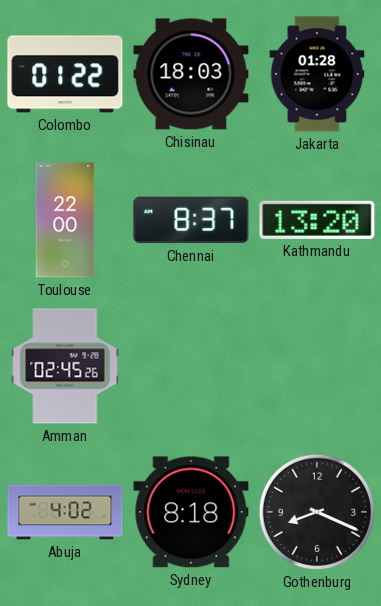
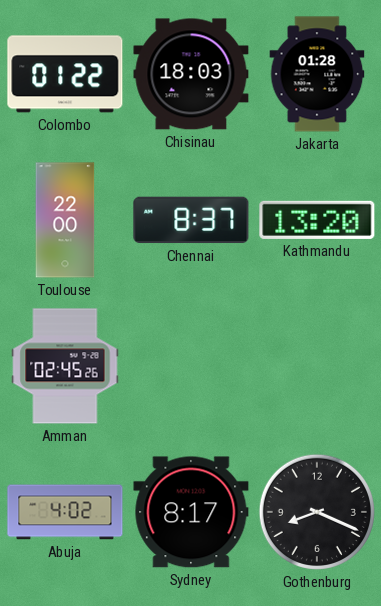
Sydney: 8:18 -> 8:17 (191, 512)
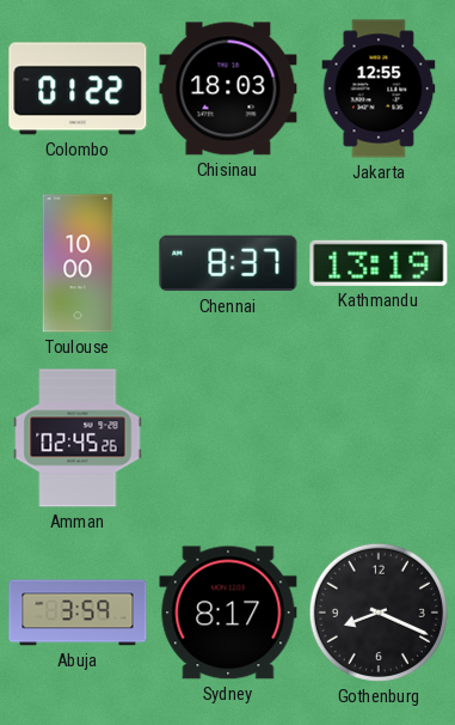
Jakarta: 01:28 -> 12:55 (379, 89)
Toulouse: 22:00 -> 10:00 (78, 263)
Kathmandu: 13:20 -> 13:19 (379, 263)
Abuja: 4:02 -> 3:59 (78, 613)
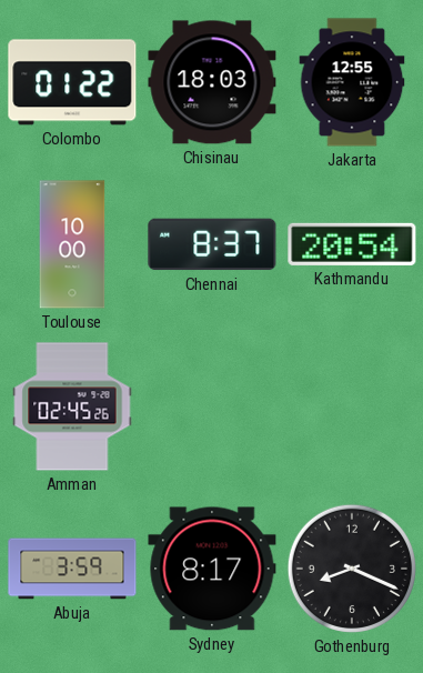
Kathmandu: 13:19 -> 20:54 (352, 244)
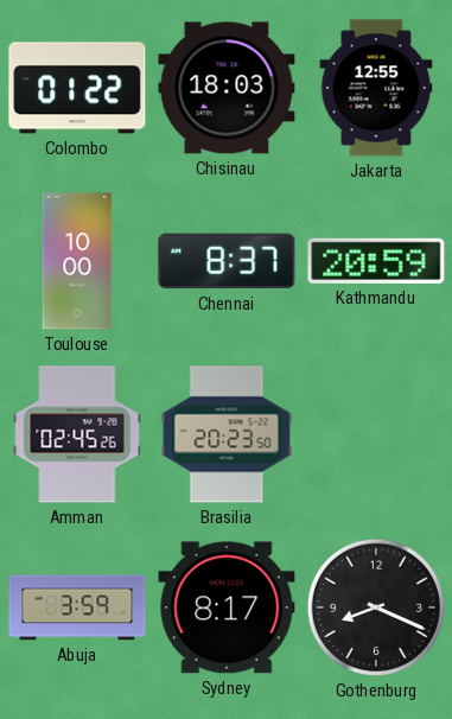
Kathmandu: 20:54 -> 20:59 (376, 261)
Brasilia: none -> 20:23 (227, 434)
